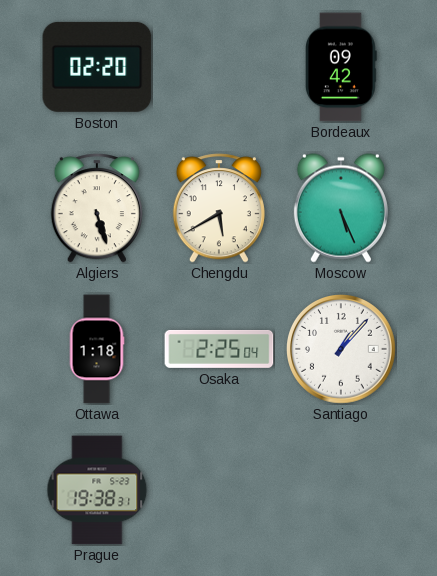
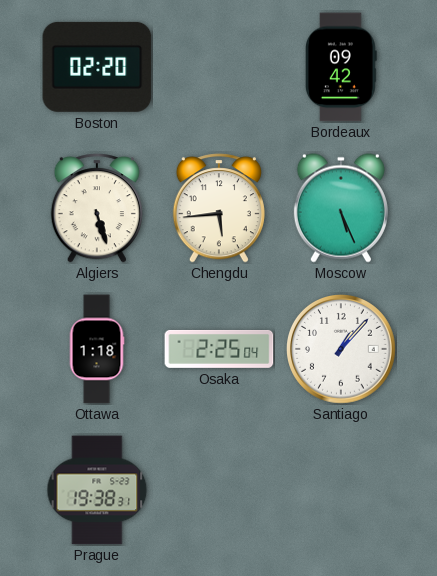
Chengdu: 5:40 -> 5:44 (219, 208)
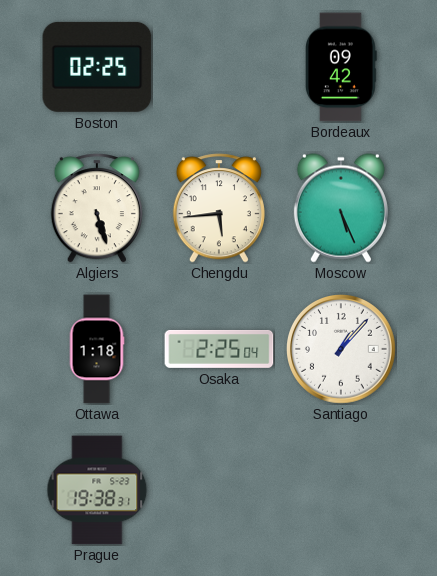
Boston: 02:20 -> 02:25 (97, 67)
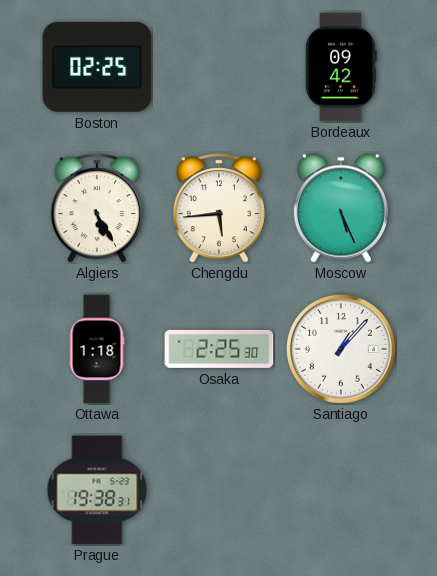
Algiers: 5:27 -> 5:25 (97, 208)
Osaka: 2:25:04 -> 2:25:30 (219, 349)
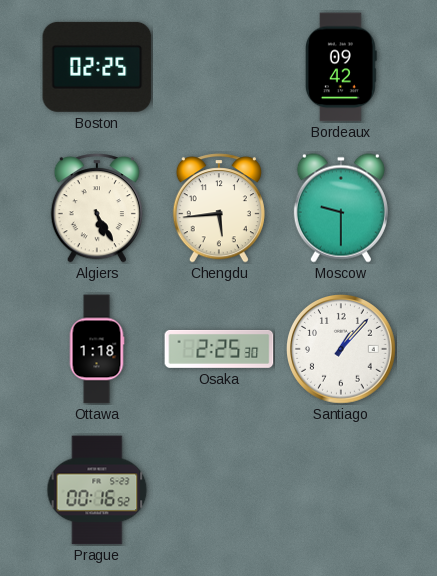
Moscow: 5:26 -> 9:30 (341, 208)
Prague: 19:38 -> 00:16 (97, 490)
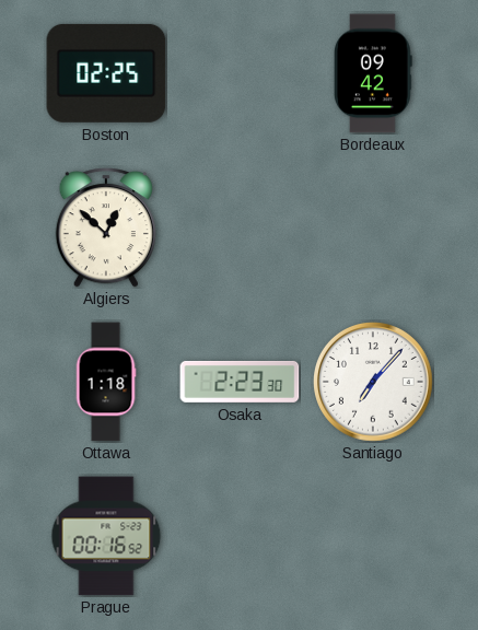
Algiers: 5:25 -> 12:52 (106, 227)
Chengdu: 5:44 -> none (219, 208)
Moscow: 9:30 -> none (341, 208)
Osaka: 2:25 -> 2:23 (240, 382)
Santiago: 1:07 -> 7:07 (374, 383)
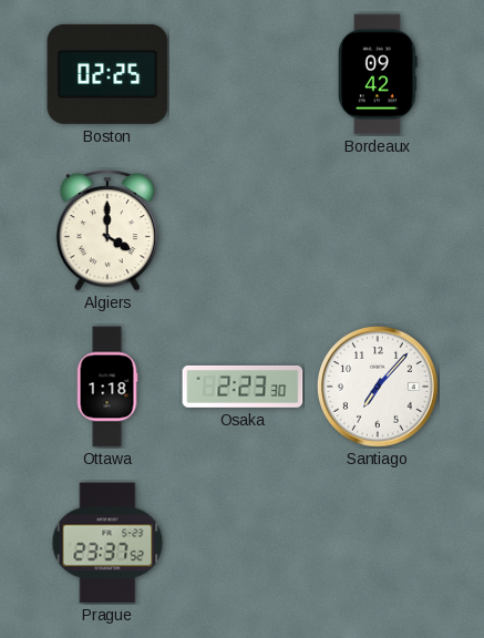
Algiers: 12:52 -> 4:00 (107, 230)
Prague: 00:16 -> 23:37 (107, 543)
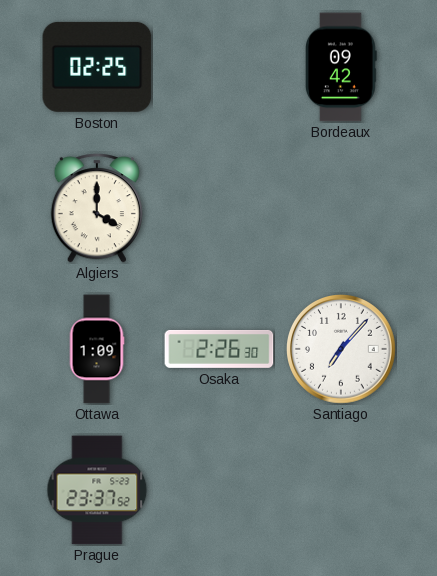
Ottawa: 1:18 -> 1:09 (97, 349)
Osaka: 2:23 -> 2:26 (219, 349)
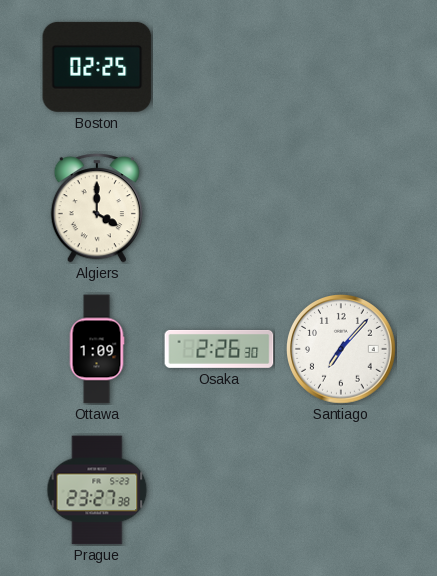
Bordeaux: 09:42 -> none (342, 67)
Prague: 23:37 -> 23:27 (97, 490)
